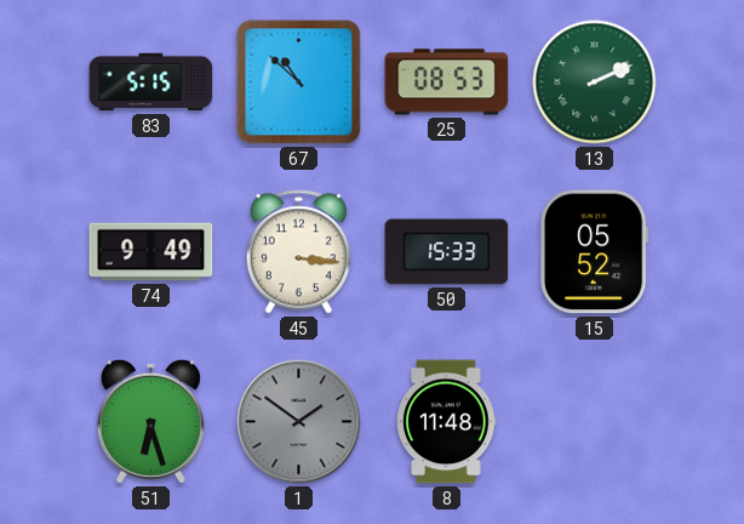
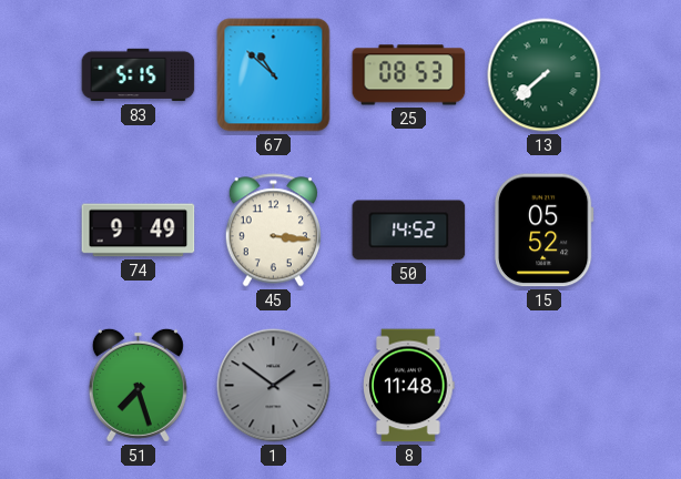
13: 2:11 -> 7:38 (545, 75)
50: 15:33 -> 14:52 (409, 231)
51: 6:27 -> 7:27 (138, 385)
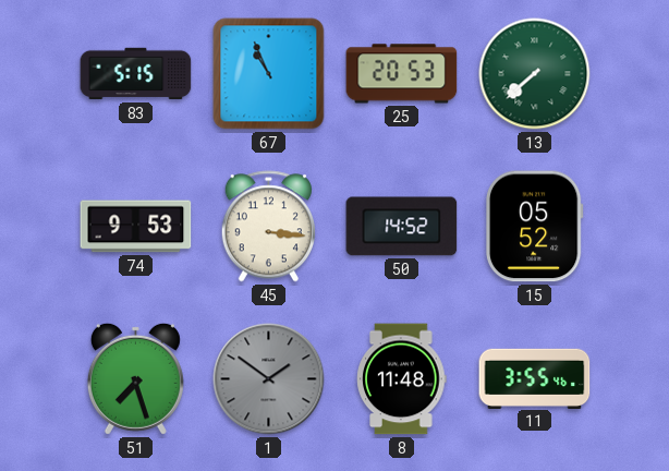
67: 10:52 -> 10:56 (269, 74)
25: 08:53 -> 20:53 (402, 74)
74: 9:49 -> 9:53 (136, 227)
11: none -> 3:55 (535, 378)
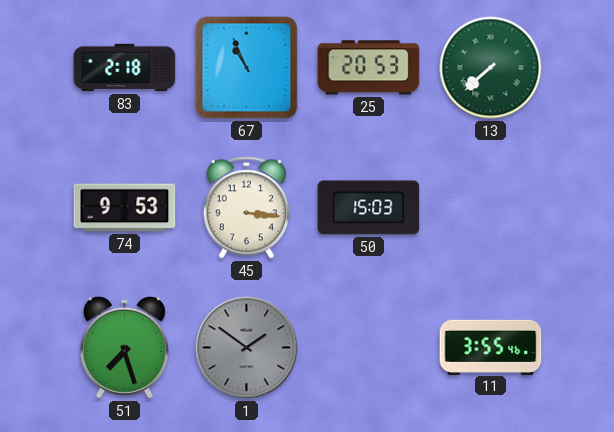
83: 5:15 -> 2:18 (125, 68)
50: 14:52 -> 15:03 (369, 208)
15: 05:52 -> none (534, 227)
8: 11:48 -> none (402, 379)
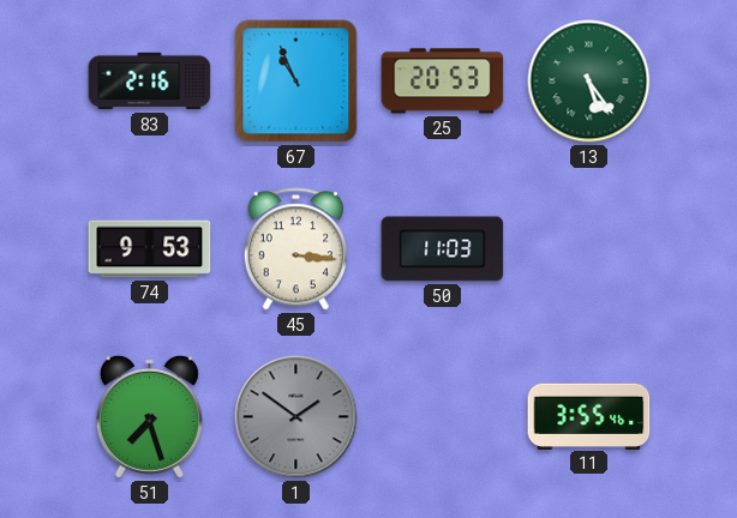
83: 2:18 -> 2:16 (150, 82)
13: 7:38 -> 5:24 (589, 82)
50: 15:03 -> 11:03 (443, 249)
